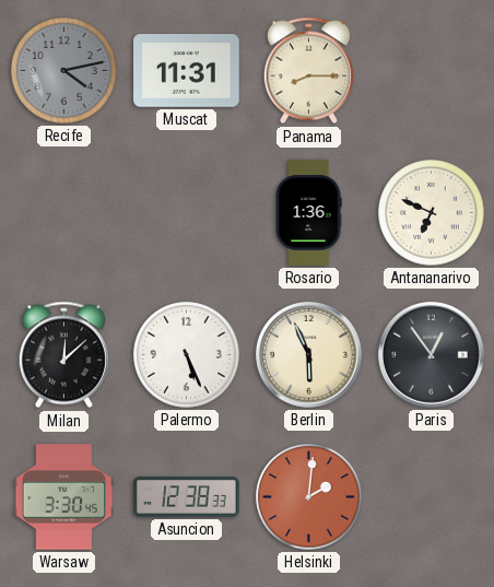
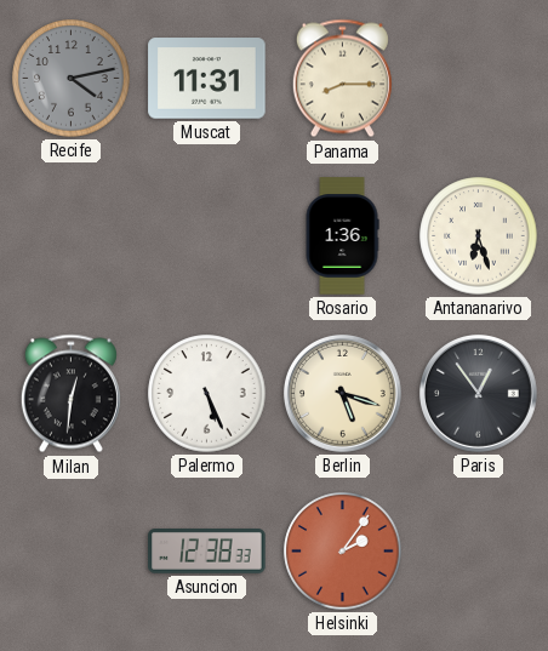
Antananarivo: 6:49 -> 6:27 (479, 236)
Milan: 12:08 -> 12:31 (70, 394)
Berlin: 5:56 -> 5:18 (343, 394)
Warsaw: 3:30 -> none (64, 497)
Helsinki: 2:01 -> 2:06 (343, 552)
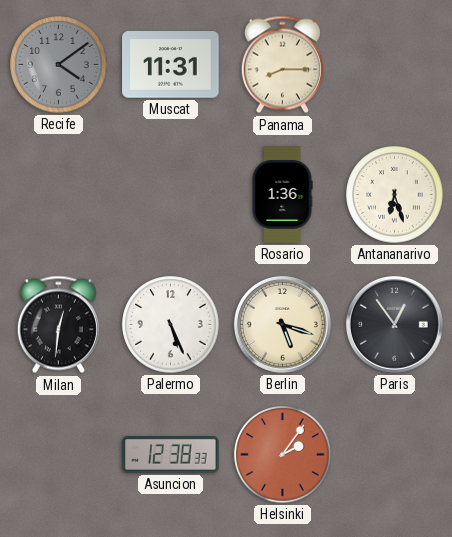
Recife: 4:13 -> 4:09 (59, 65)
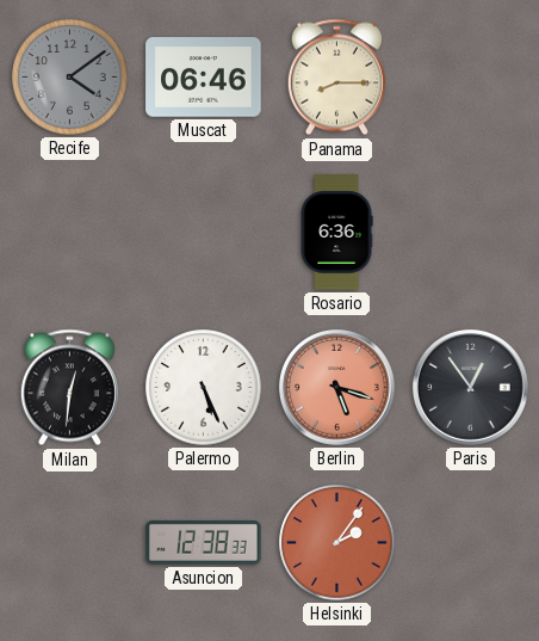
Muscat: 11:31 -> 06:46 (204, 78)
Rosario: 1:36 -> 6:36 (336, 233)
Antananarivo: 6:27 -> none (395, 195)
Berlin dial: cream -> salmon (337, 388)
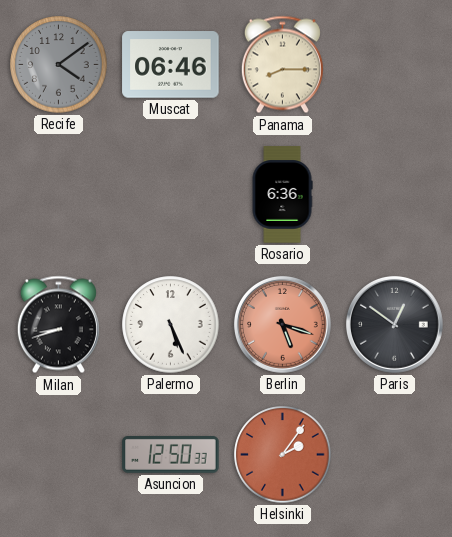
Milan: 12:31 -> 8:42 (58, 325)
Paris: 12:54 -> 12:51 (395, 325)
Asuncion: 12:38 -> 12:50 (171, 455)
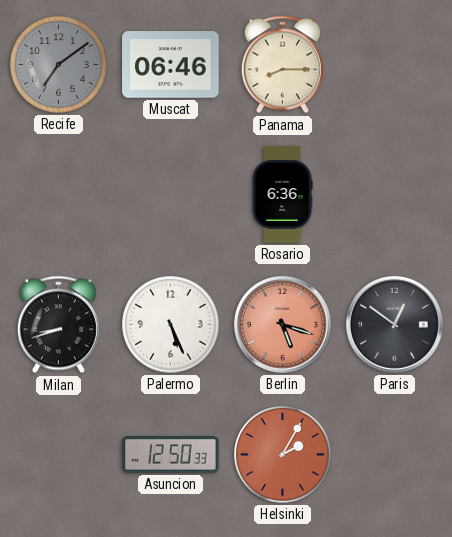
Recife: 4:09 -> 7:09 (59, 65)
Helsinki: 2:06 -> 2:05 (283, 455)
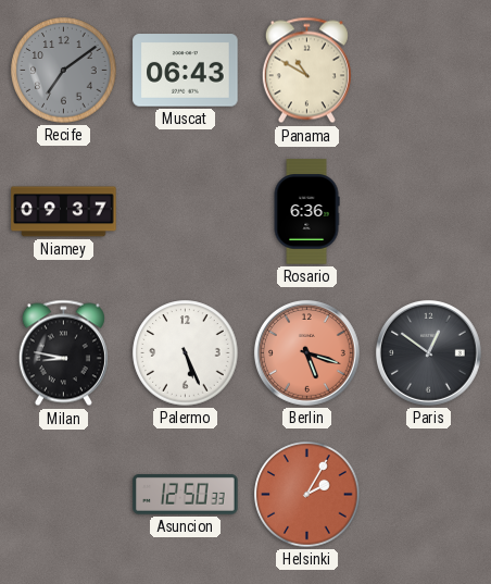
Muscat: 06:46 -> 06:43 (186, 71)
Panama: 8:15 -> 10:50 (306, 71)
Niamey: none -> 09:37 (64, 212)
Milan: 8:42 -> 8:47 (63, 353)
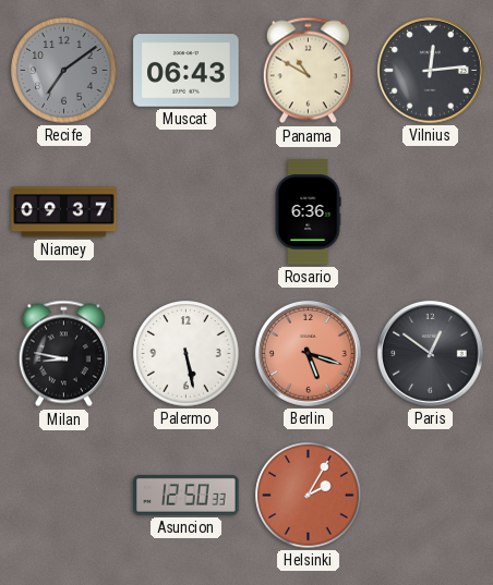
Vilnius: none -> 12:14 (431, 71)
Palermo: 5:26 -> 5:28 (187, 354)
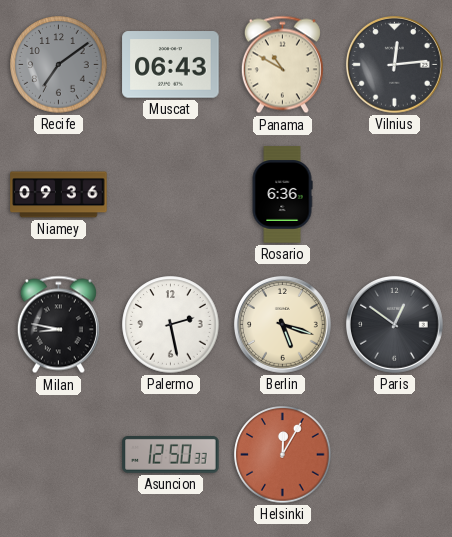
Niamey: 09:37 -> 09:36 (59, 195)
Palermo: 5:28 -> 2:28 (171, 325)
Berlin dial: salmon -> cream (283, 325)
Helsinki: 2:05 -> 12:05 (283, 455)
